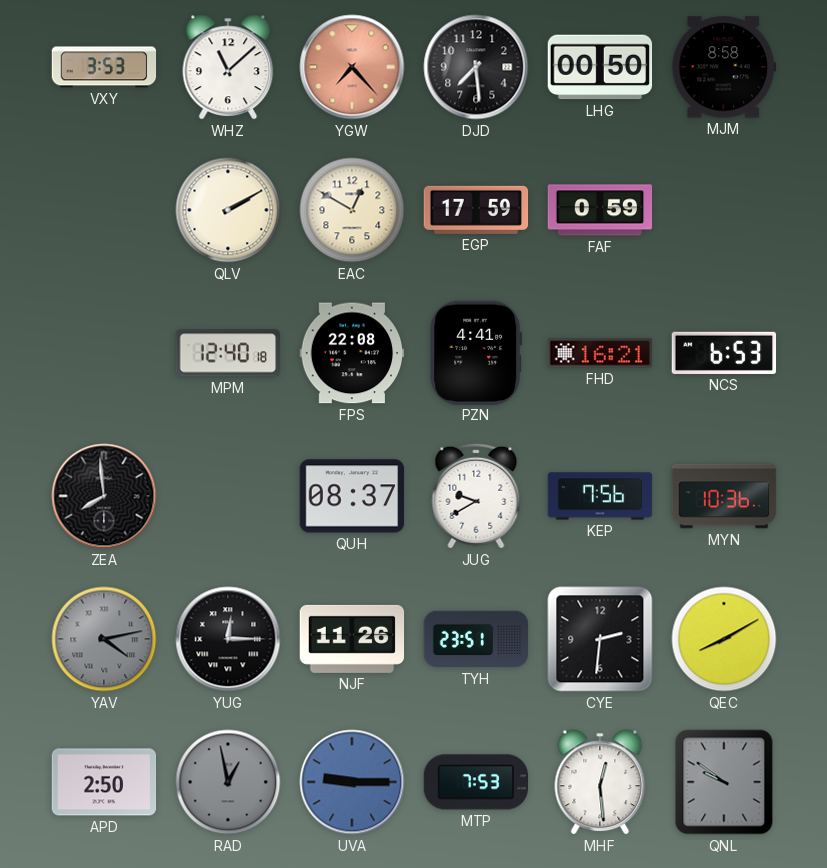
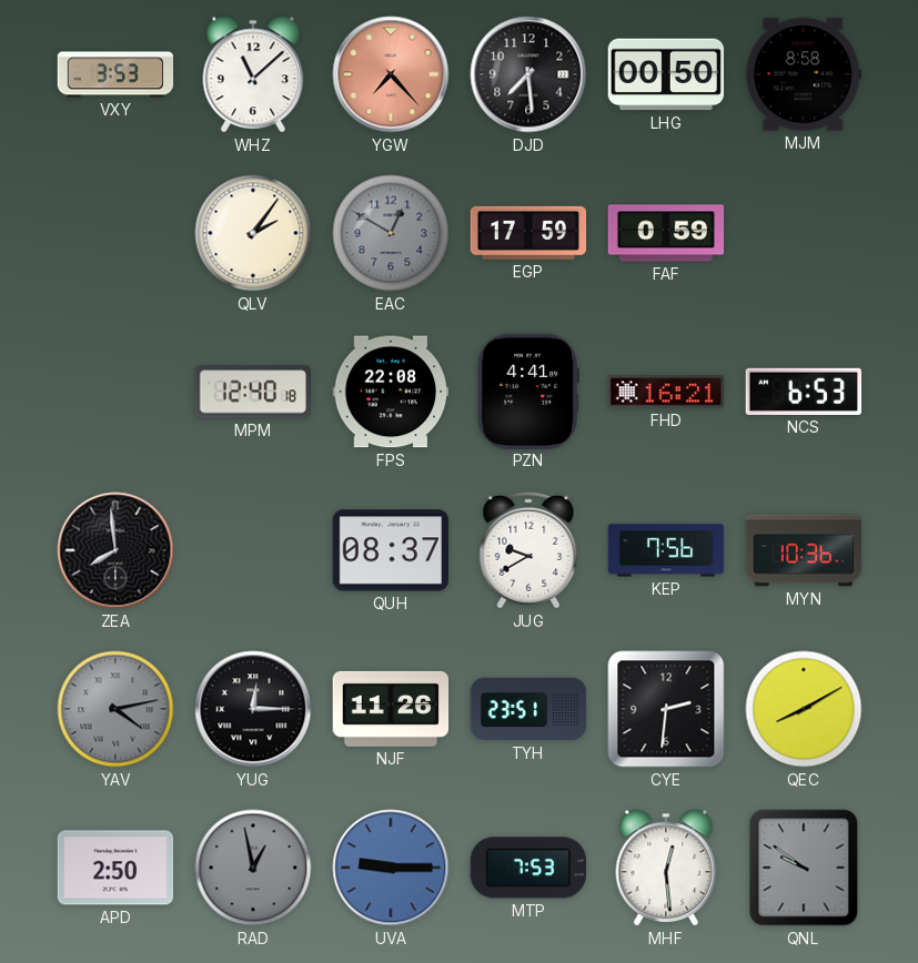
QLV: 2:10 -> 2:06 (253, 233)
EAC dial: cream -> grey (391, 233)
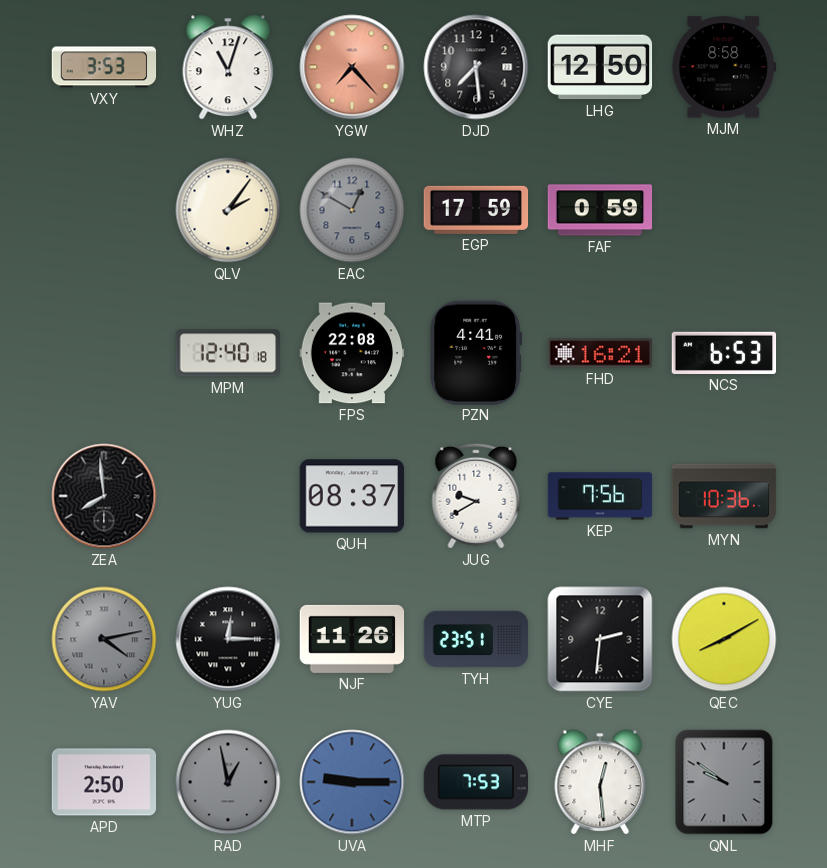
WHZ: 11:08 -> 11:03 (228, 67)
LHG: 00:50 -> 12:50 (600, 67)
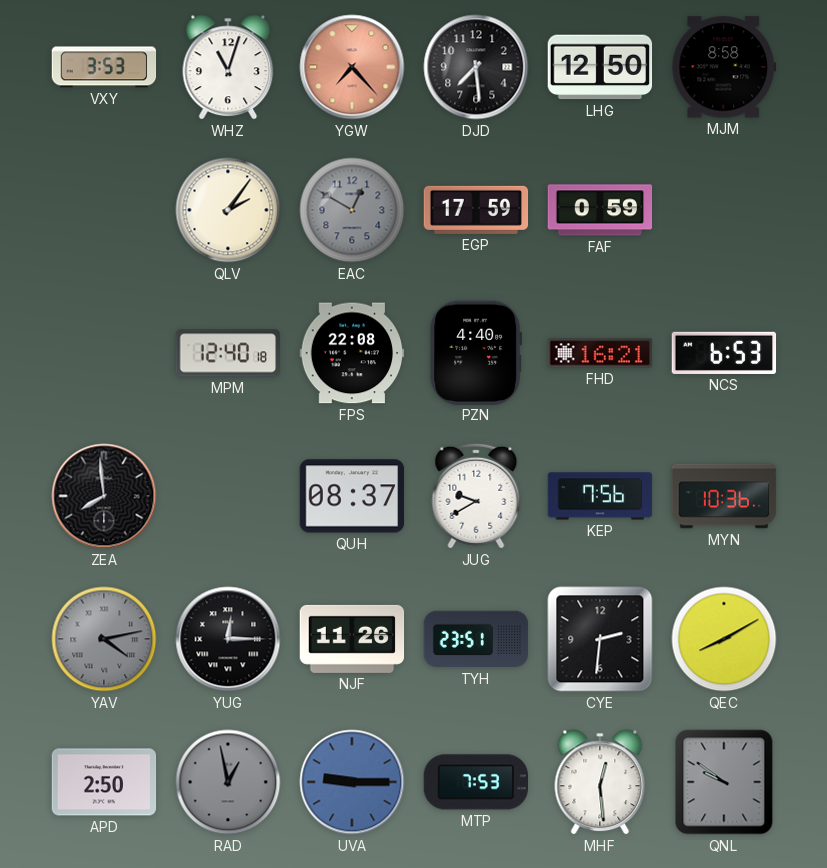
PZN: 4:41 -> 4:40 (476, 352)
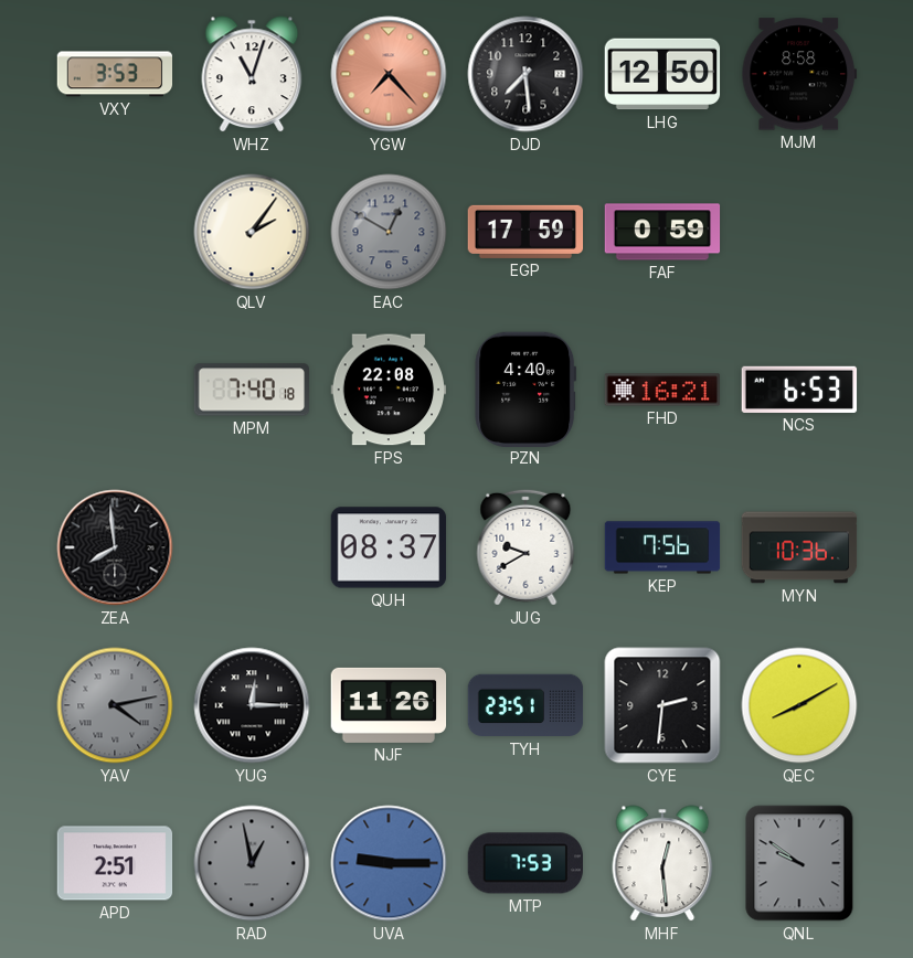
MPM: 12:40 -> 7:40 (252, 390)
APD: 2:50 -> 2:51 (115, 863)
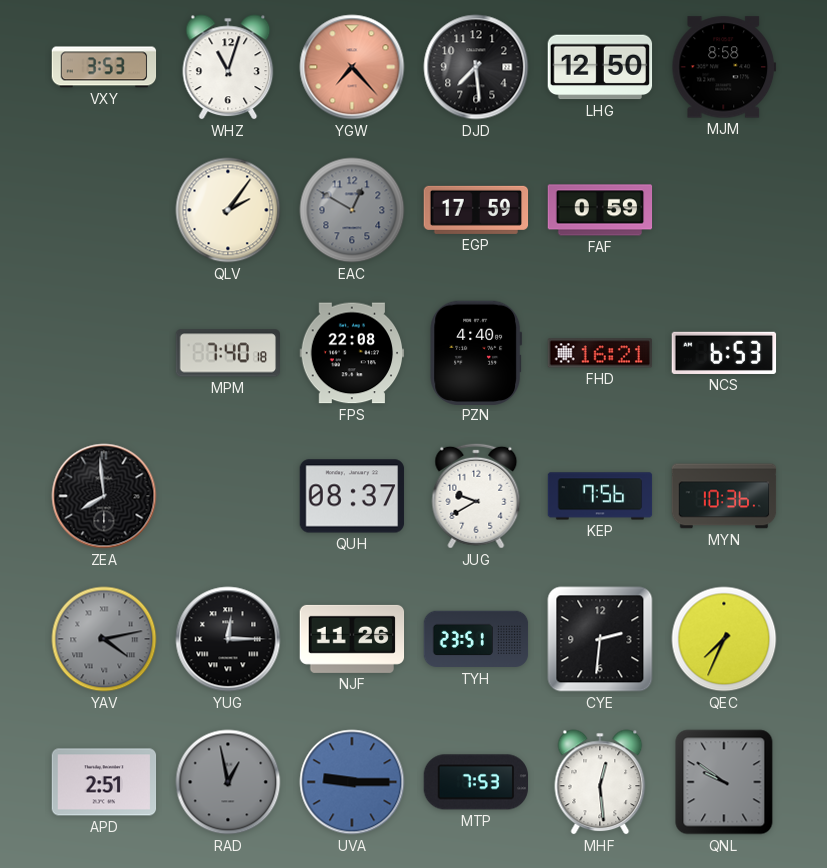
QEC: 8:10 -> 7:34 (724, 639)
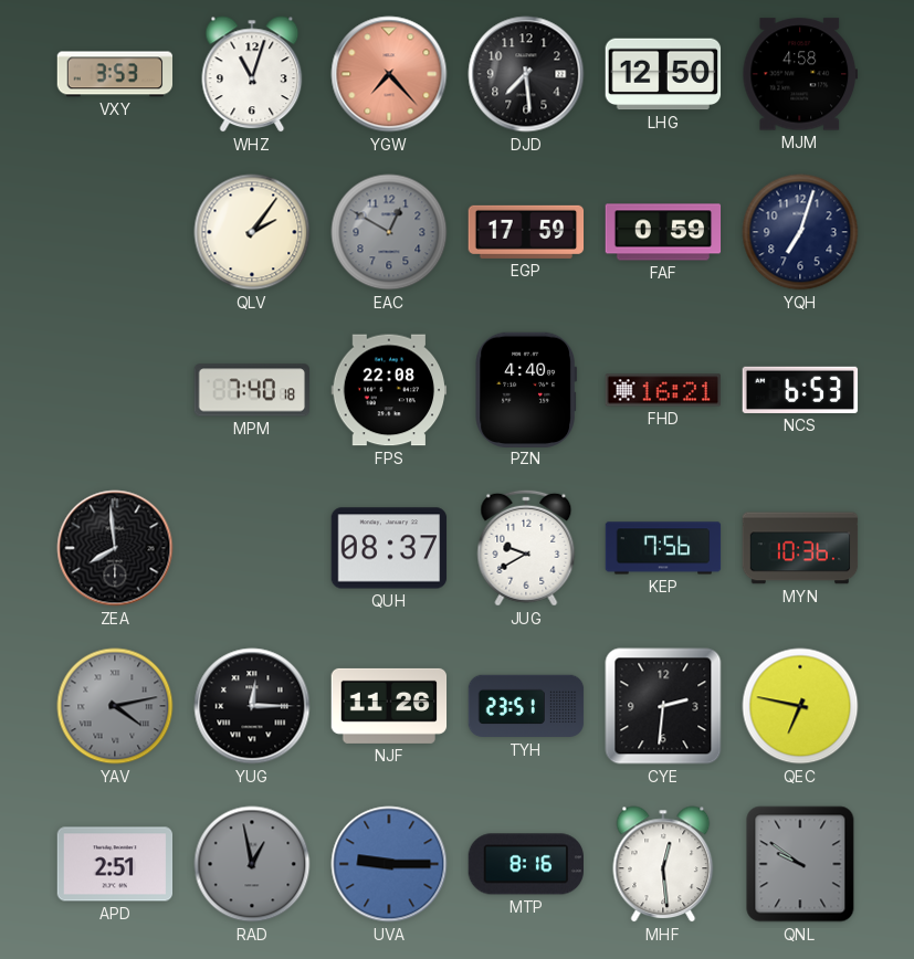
MJM: 8:58 -> 4:58 (800, 74)
YQH: none -> 7:03 (800, 232)
QEC: 7:34 -> 6:47 (800, 706)
MTP: 7:53 -> 8:16 (525, 864)
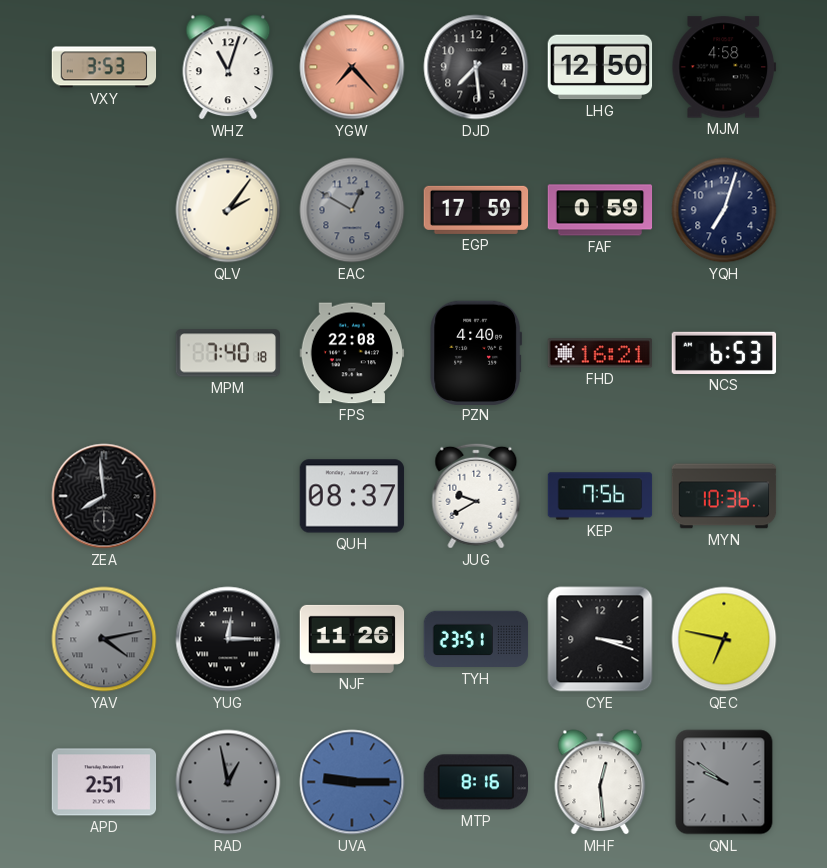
CYE: 2:31 -> 3:18 (600, 639)
